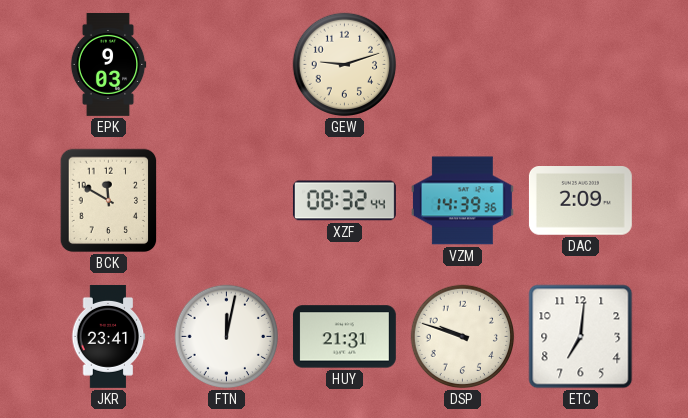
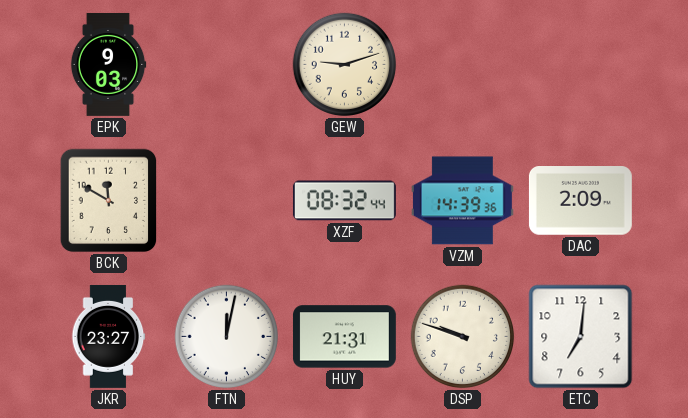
JKR: 23:41 -> 23:27 (108, 336)
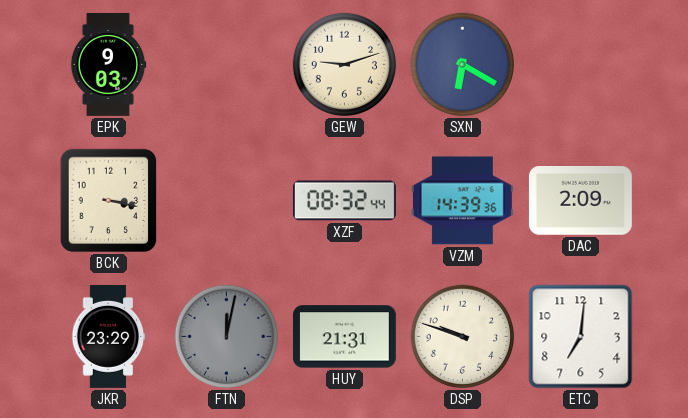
SXN: none -> 6:20 (463, 65)
BCK: 11:50 -> 3:17 (109, 201)
JKR: 23:27 -> 23:29 (108, 336)
FTN dial: white -> grey (227, 337)
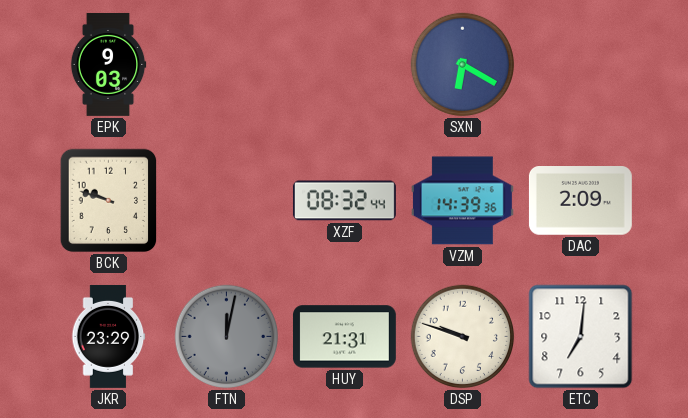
GEW: 9:12 -> none (345, 65)
BCK: 3:17 -> 9:48 (109, 201)
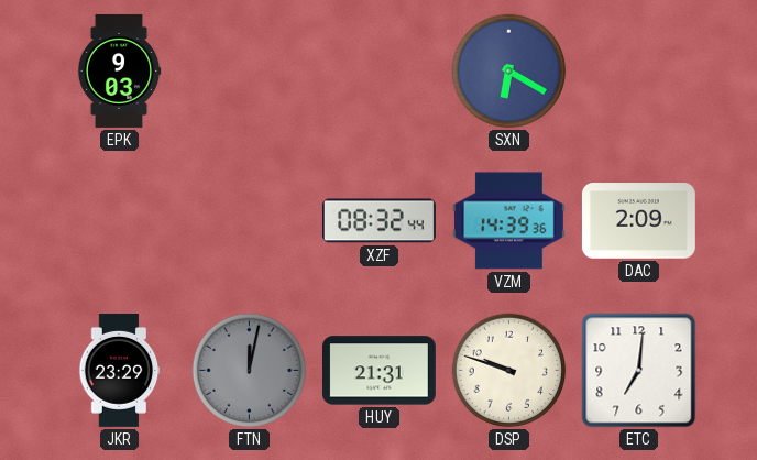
BCK: 9:48 -> none (109, 201)
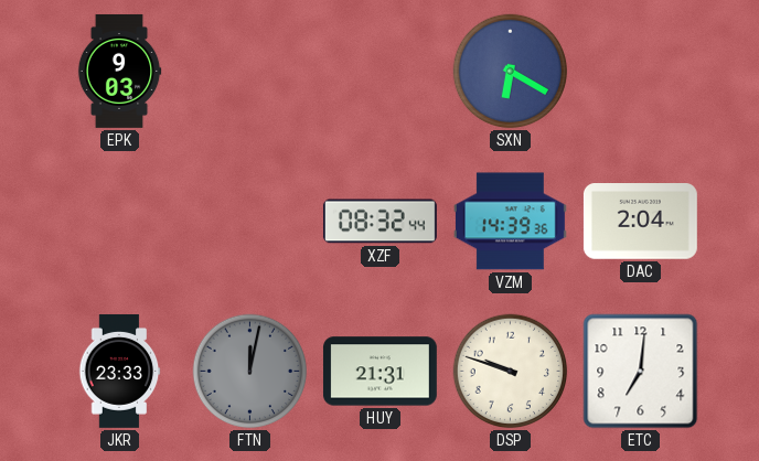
DAC: 2:09 -> 2:04 (640, 222)
JKR: 23:29 -> 23:33 (119, 371)
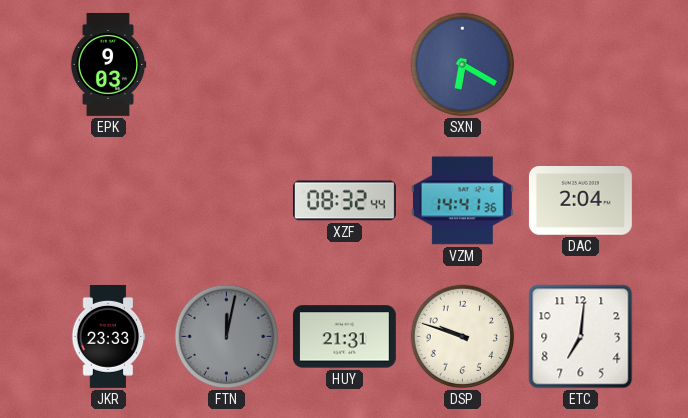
VZM: 14:39 -> 14:41 (462, 201)
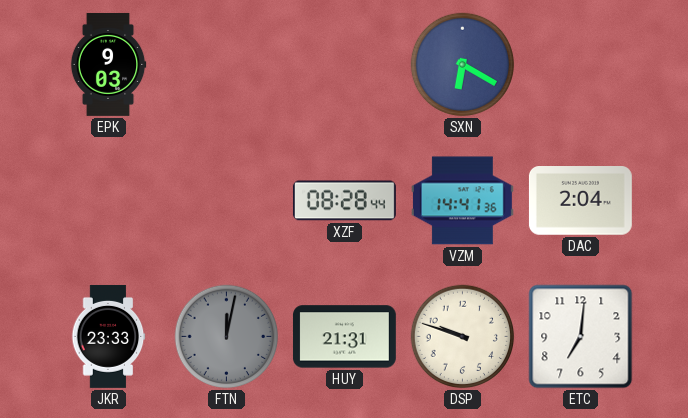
XZF: 08:32 -> 08:28 (344, 201)
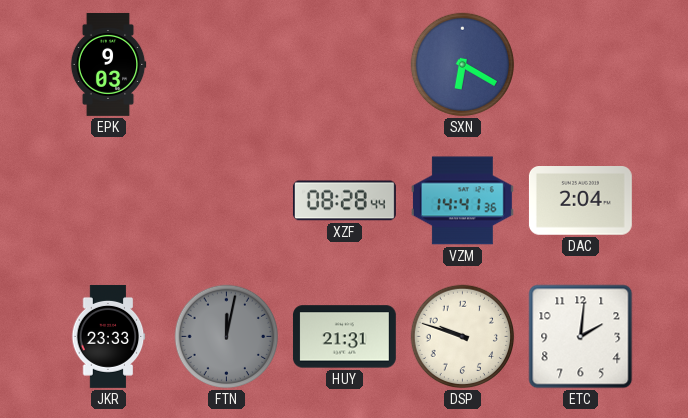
ETC: 7:01 -> 2:01 (581, 337)
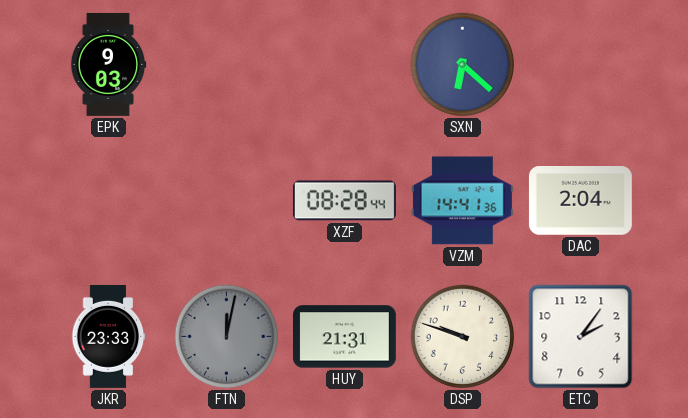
SXN: 6:20 -> 6:22 (463, 65)
ETC: 2:01 -> 2:06 (581, 337)
